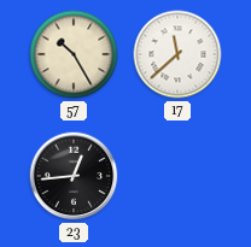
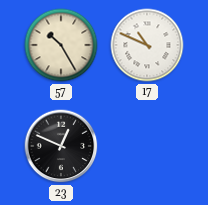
17: 11:38 -> 10:49 (147, 45)
23: 12:44 -> 12:49 (61, 146)
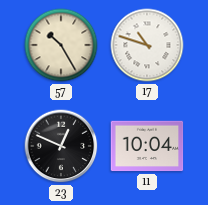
17: 10:49 -> 10:48 (147, 45)
11: none -> 10:04 (147, 146)
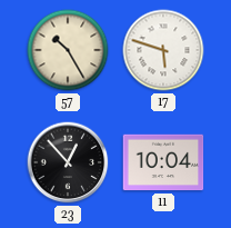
17: 10:48 -> 5:48 (163, 50)
23: 12:49 -> 12:53 (68, 162)
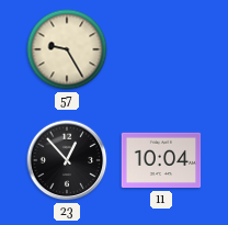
57: 10:25 -> 9:25 (67, 49)
17: 5:48 -> none (163, 50)
